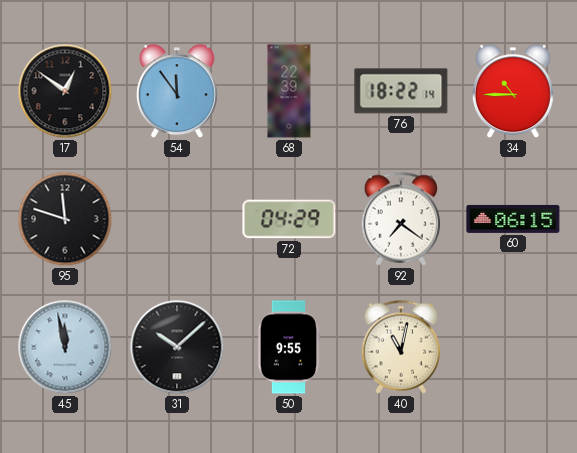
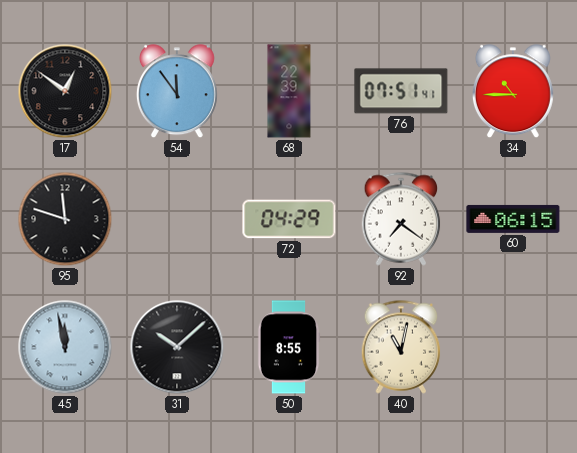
76: 18:22 -> 07:51 (401, 91)
50: 9:55 -> 8:55 (289, 347)
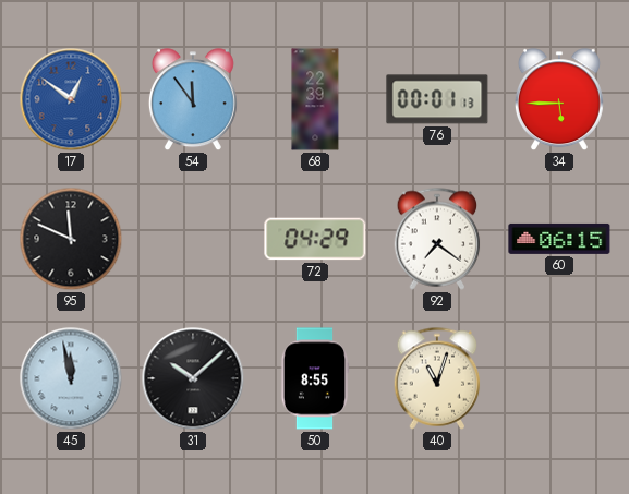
17 dial: black -> blue (71, 99)
76: 07:51 -> 00:01 (437, 99)
34: 10:45 -> 5:45 (559, 100)
95: 11:48 -> 11:49 (71, 239)
40: 11:02 -> 11:03 (437, 378)
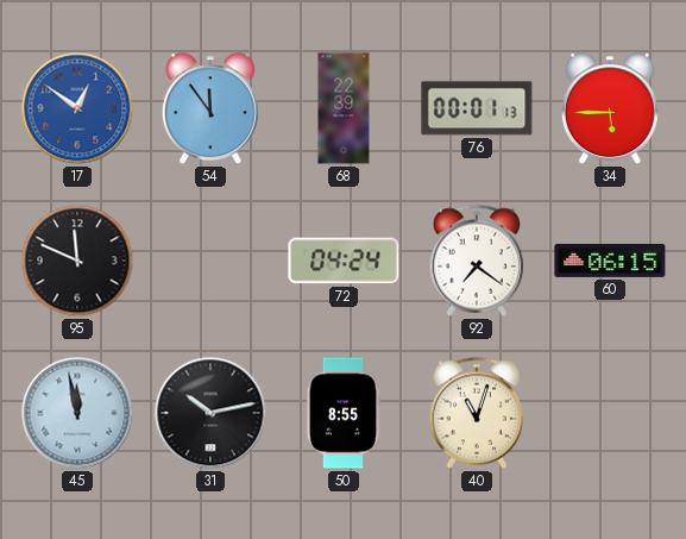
72: 04:29 -> 04:24 (344, 261)
31: 10:08 -> 10:13 (210, 413)
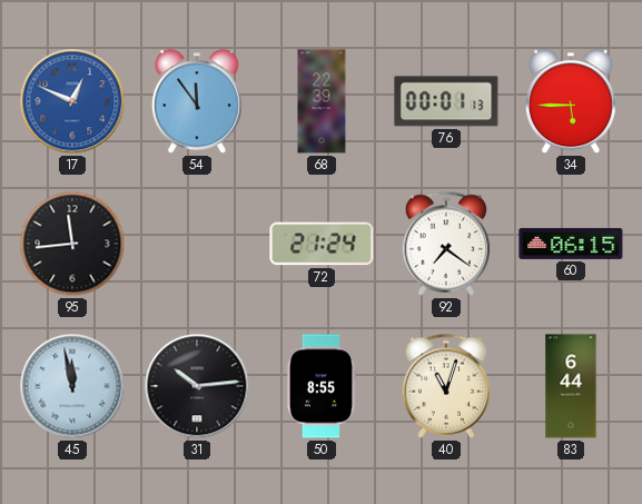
17: 12:51 -> 12:49 (72, 101)
95: 11:49 -> 11:44 (72, 244)
72: 04:24 -> 21:24 (322, 244)
31: 10:13 -> 10:14 (197, 386)
83: none -> 6:44 (571, 386)
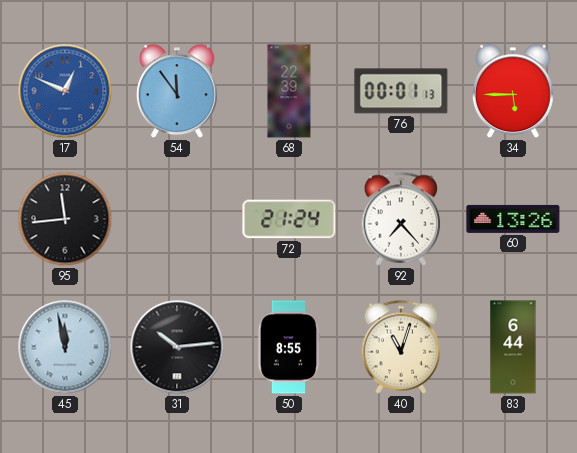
92: 7:21 -> 7:23 (401, 219)
60: 06:15 -> 13:26 (513, 219)
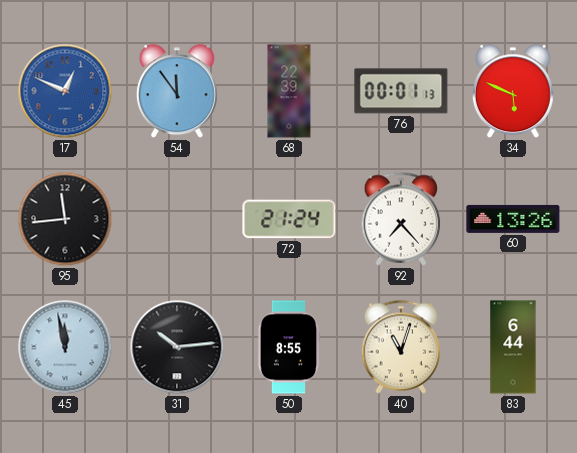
34: 5:45 -> 5:49 (513, 92)
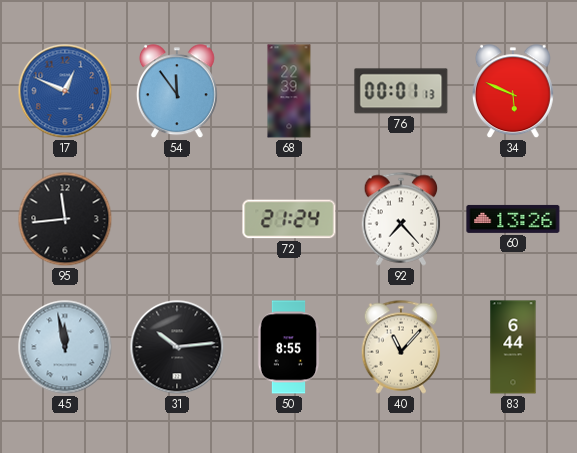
40: 11:03 -> 11:07 (401, 347)
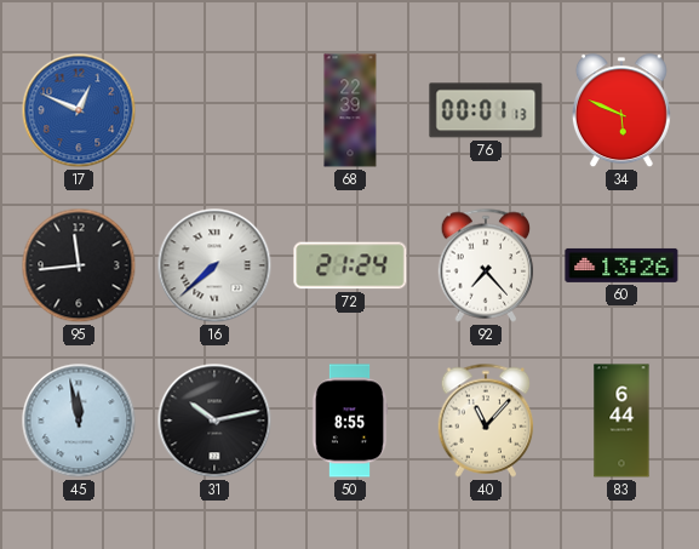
54: 11:54 -> none (177, 92)
16: none -> 7:38 (214, 265)
31: 10:14 -> 10:13 (214, 421)
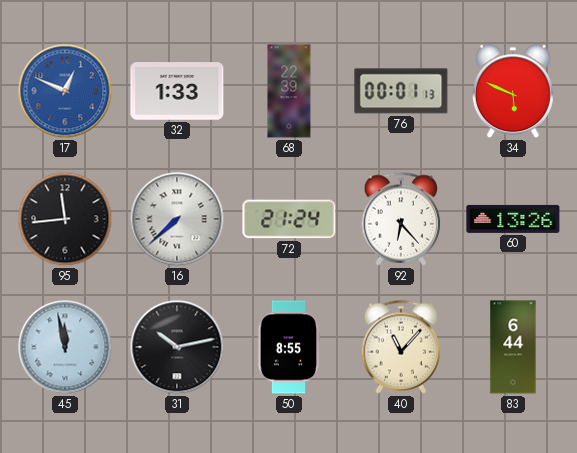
32: none -> 1:33 (177, 91)
92: 7:23 -> 6:23 (401, 219)
